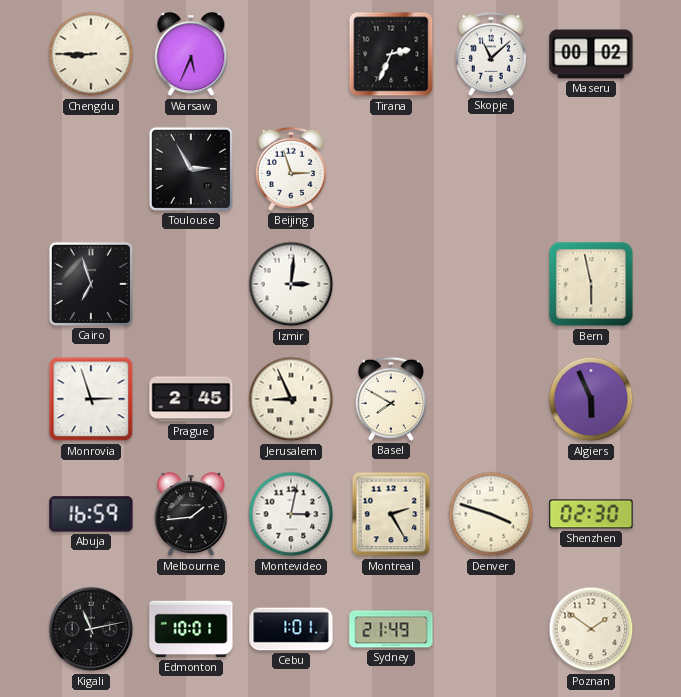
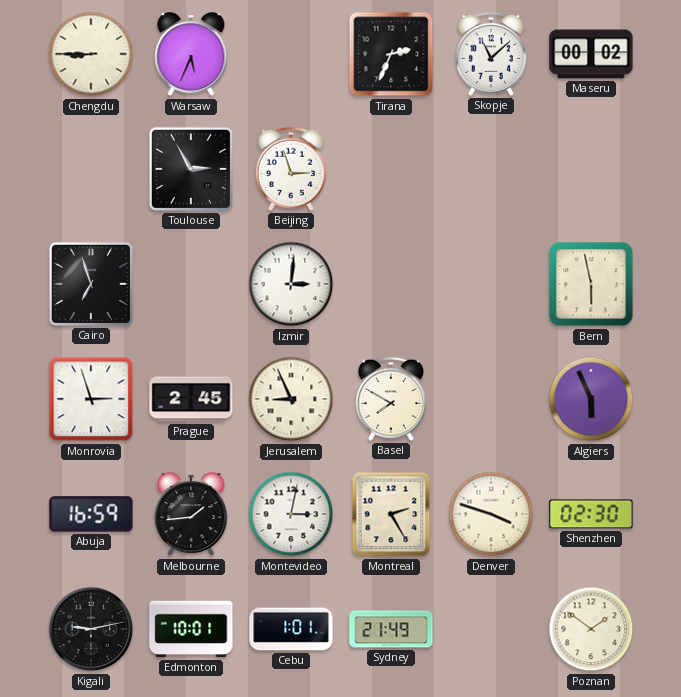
Kigali: 11:13 -> 9:13 (91, 629)
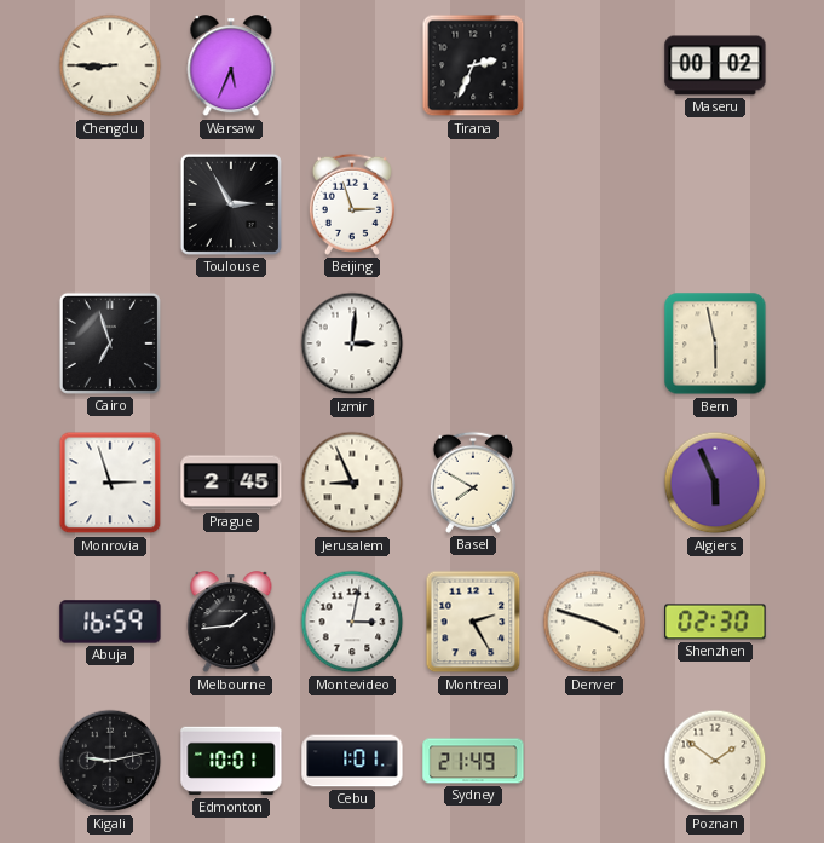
Skopje: 11:08 -> none (491, 54)
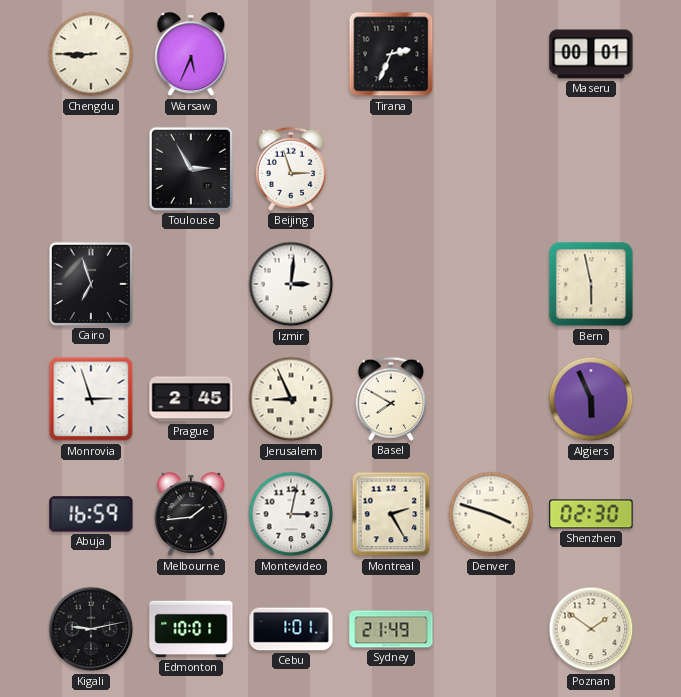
Maseru: 00:02 -> 00:01 (591, 54)
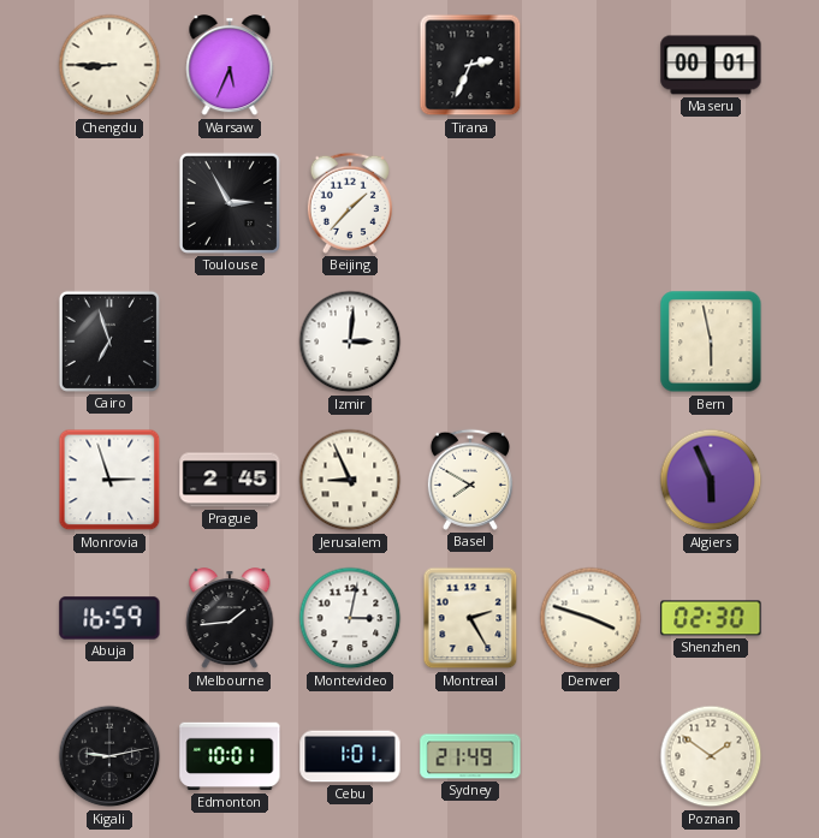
Beijing: 2:57 -> 1:37 (350, 203)
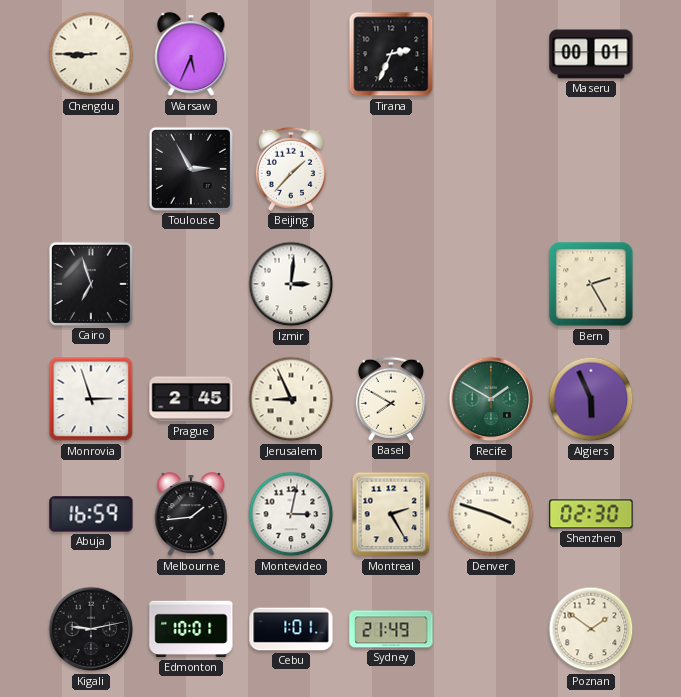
Bern: 5:58 -> 2:25 (591, 284)
Recife: none -> 1:50 (491, 399)
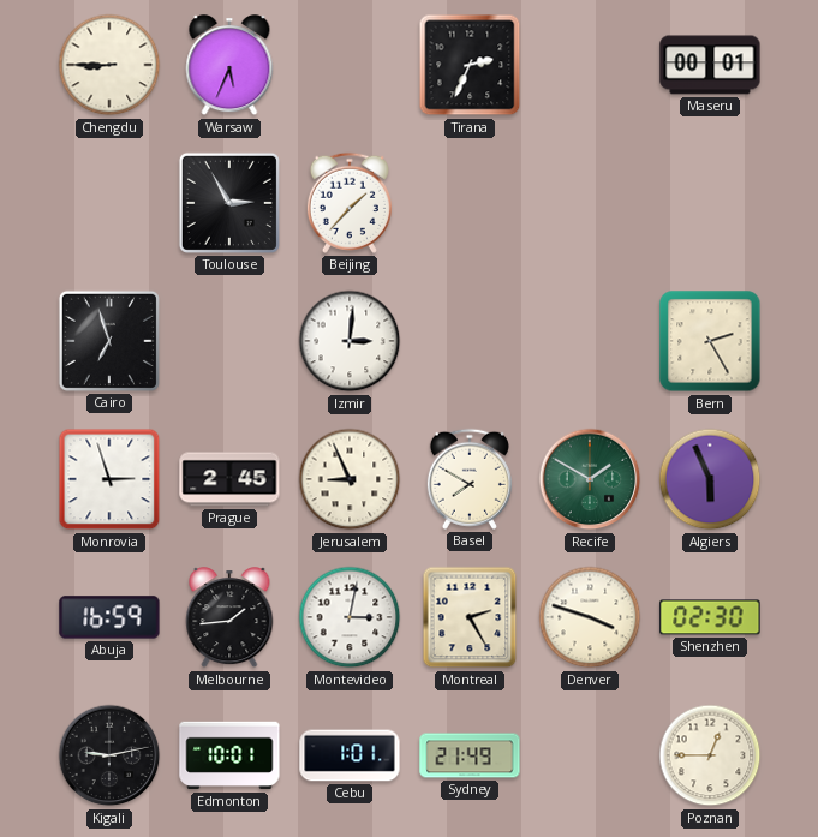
Poznan: 1:51 -> 12:45 (710, 755)
